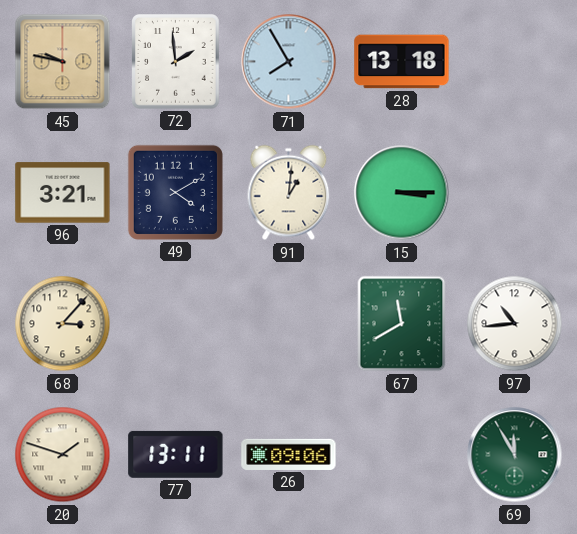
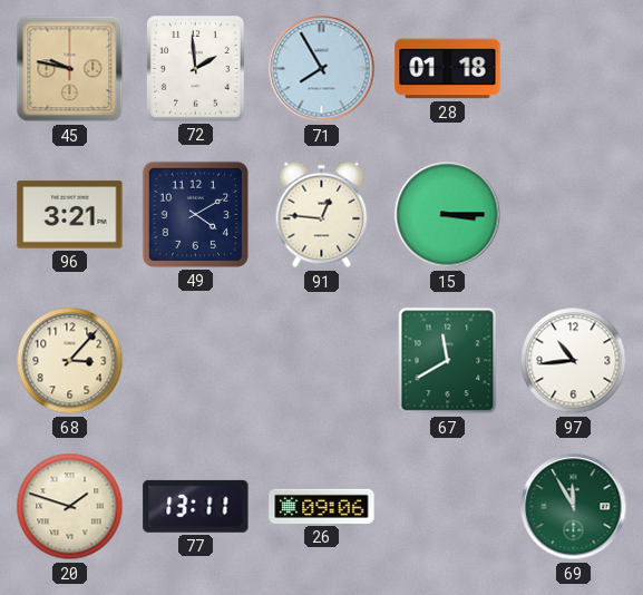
28: 13:18 -> 01:18 (448, 69)
91: 1:01 -> 12:46 (322, 215)
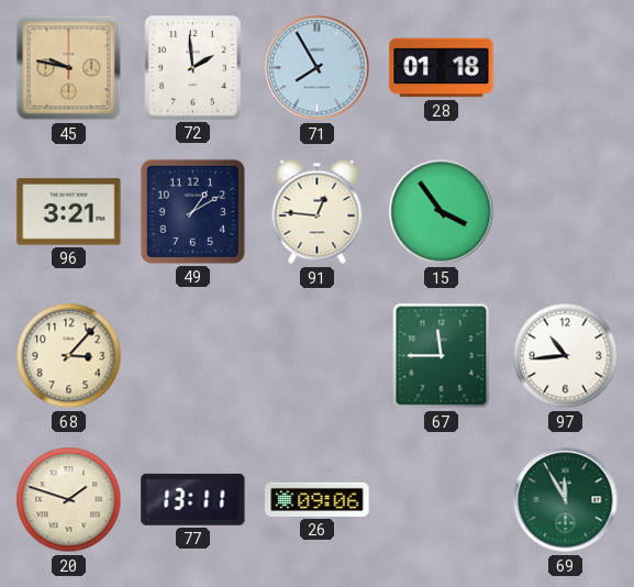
49: 4:10 -> 1:10 (192, 211)
15: 3:15 -> 3:54 (442, 212)
67: 11:40 -> 11:45 (442, 356)
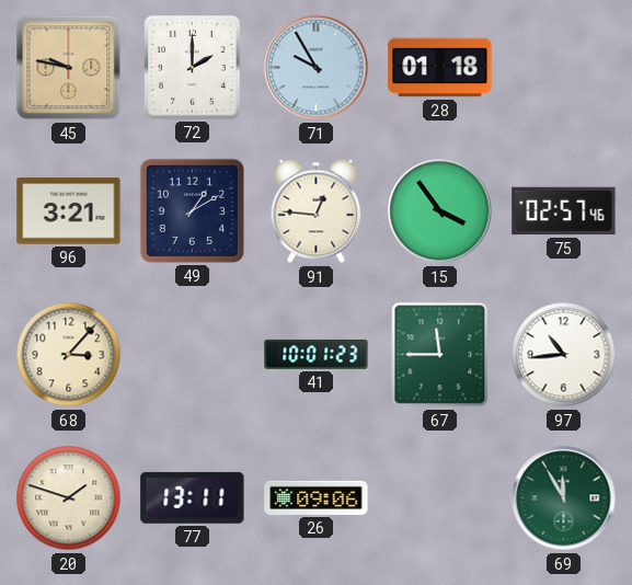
72: 1:59 -> 2:00 (193, 68)
71: 7:55 -> 9:55 (317, 68)
75: none -> 02:57 (564, 211)
41: none -> 10:01 (317, 354)
